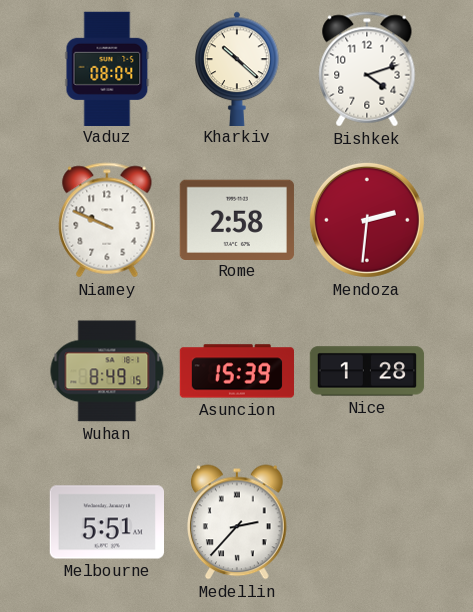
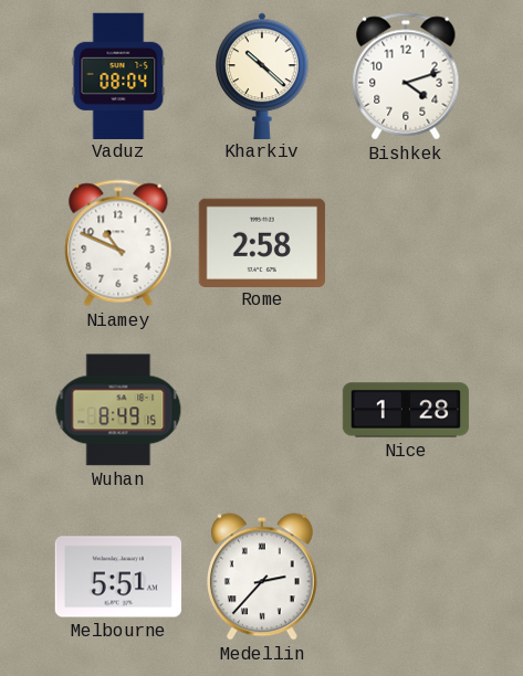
Niamey: 9:49 -> 10:49 (118, 243)
Mendoza: 2:31 -> none (367, 220)
Asuncion: 15:39 -> none (236, 371)
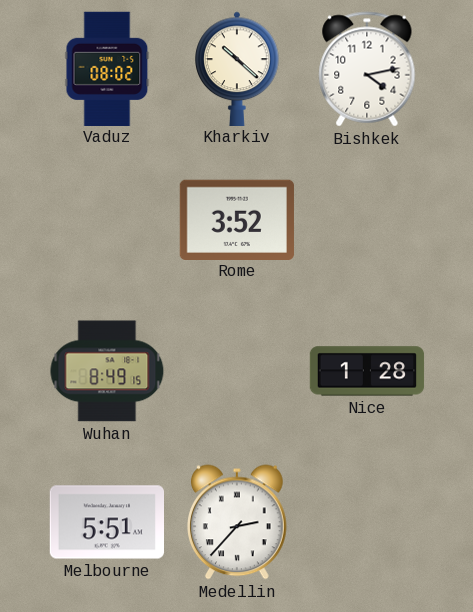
Vaduz: 08:04 -> 08:02 (107, 68)
Bishkek: 4:12 -> 4:13 (367, 69)
Niamey: 10:49 -> none (118, 243)
Rome: 2:58 -> 3:52 (237, 219)
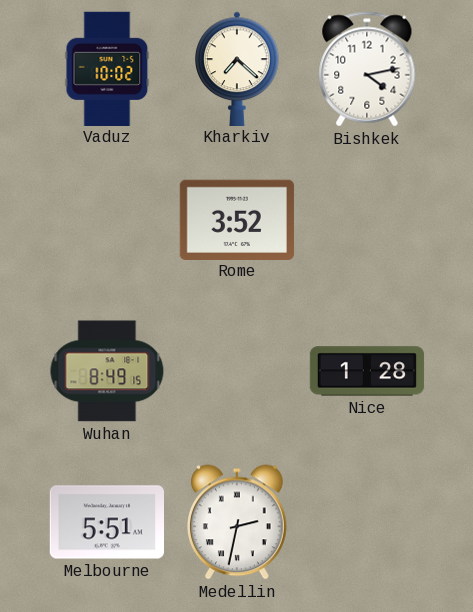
Vaduz: 08:02 -> 10:02 (107, 68)
Kharkiv: 10:22 -> 7:22 (237, 68)
Medellin: 2:37 -> 2:32 (238, 522)
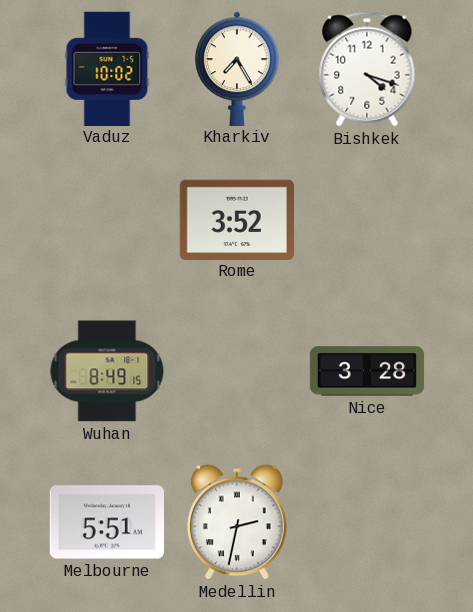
Kharkiv: 7:22 -> 7:25 (237, 68)
Bishkek: 4:13 -> 4:18 (367, 69)
Nice: 1:28 -> 3:28 (367, 371)
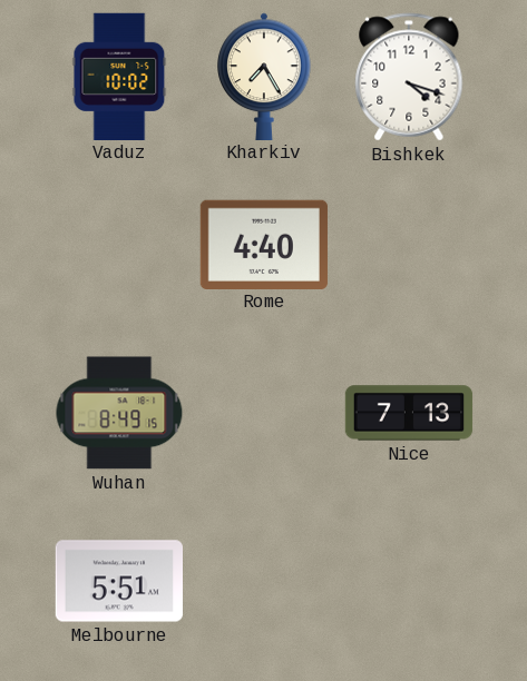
Rome: 3:52 -> 4:40 (264, 244)
Nice: 3:28 -> 7:13 (409, 413)
Medellin: 2:32 -> none (238, 522)
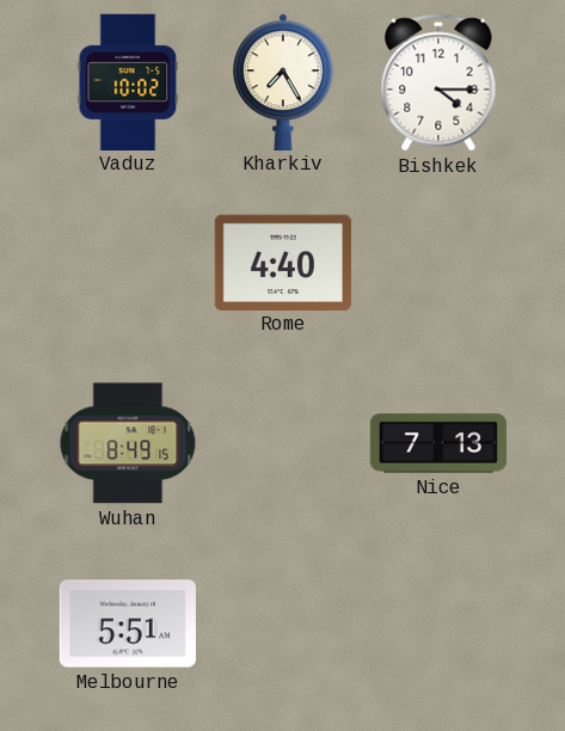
Bishkek: 4:18 -> 4:15 (438, 82)
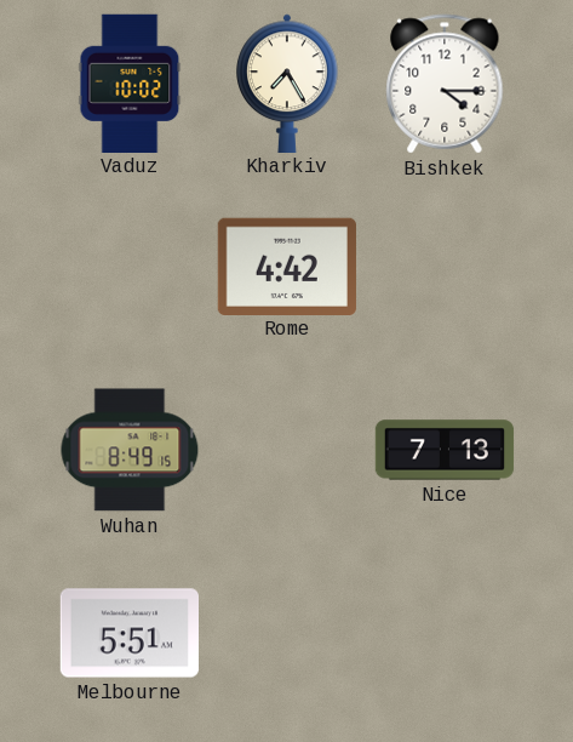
Rome: 4:40 -> 4:42 (287, 266)
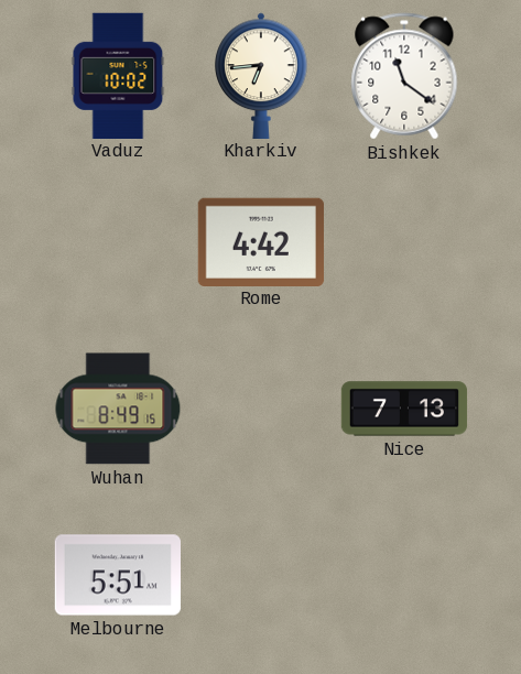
Kharkiv: 7:25 -> 6:44 (261, 75)
Bishkek: 4:15 -> 11:21 (404, 76)
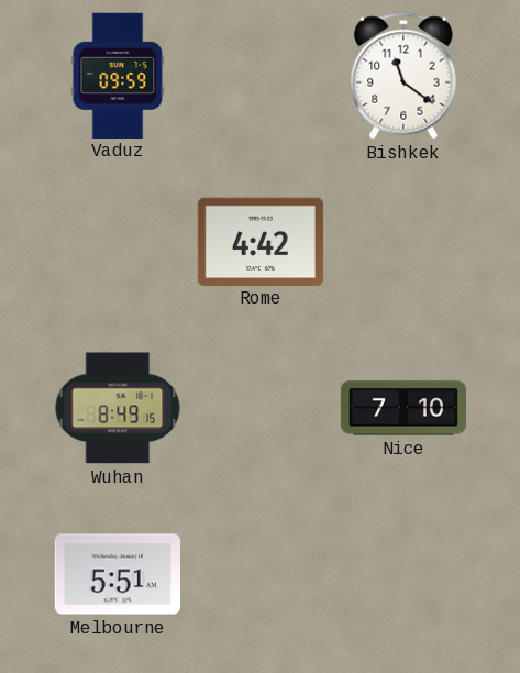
Vaduz: 10:02 -> 09:59 (118, 75)
Kharkiv: 6:44 -> none (261, 75)
Nice: 7:13 -> 7:10 (403, 408)
